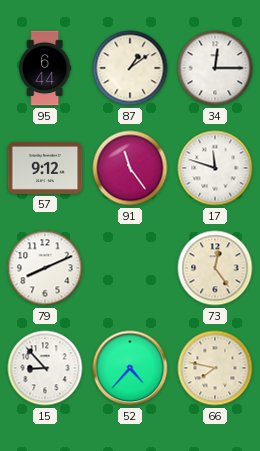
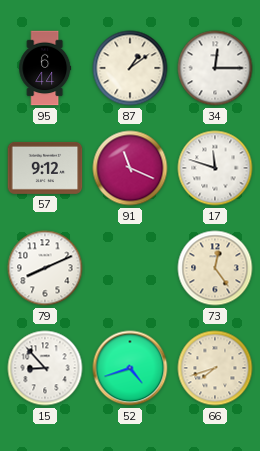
91: 11:24 -> 11:19 (130, 168)
52: 4:37 -> 4:42 (130, 368)
66: 7:47 -> 7:42 (215, 368)
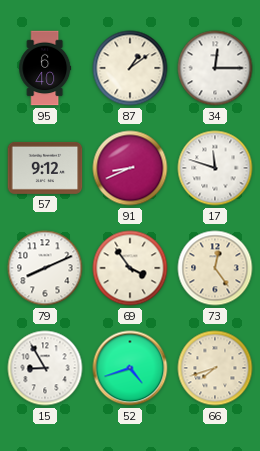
95: 6:44 -> 6:40 (45, 68)
91: 11:19 -> 8:41 (130, 168)
69: none -> 3:54 (130, 268)
15: 8:53 -> 8:55 (45, 368)
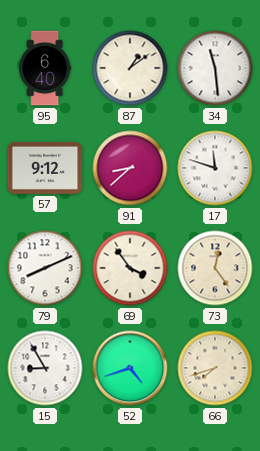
34: 12:15 -> 11:29 (215, 68)
91: 8:41 -> 8:38 (130, 168)
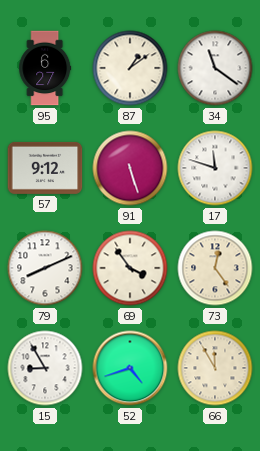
95: 6:40 -> 6:27 (45, 68)
34: 11:29 -> 11:21 (215, 68)
91: 8:38 -> 5:27 (130, 168)
66: 7:42 -> 11:55 (215, 368)
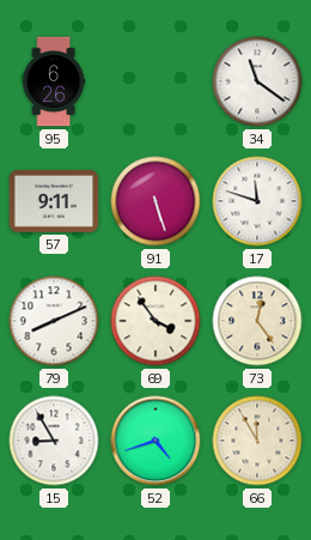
95: 6:27 -> 6:26 (54, 81)
87: 1:09 -> none (130, 68)
57: 9:12 -> 9:11 (54, 201)
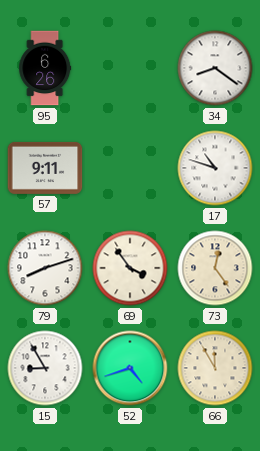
34: 11:21 -> 8:21 (215, 68)
91: 5:27 -> none (155, 201)
17: 11:48 -> 10:48 (215, 168)
79: 8:11 -> 8:12 (45, 268)
